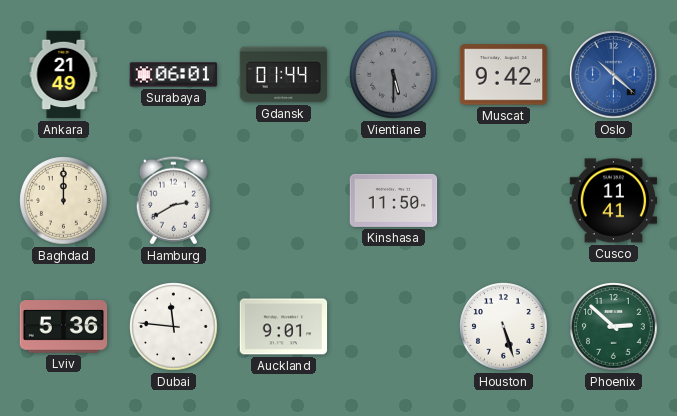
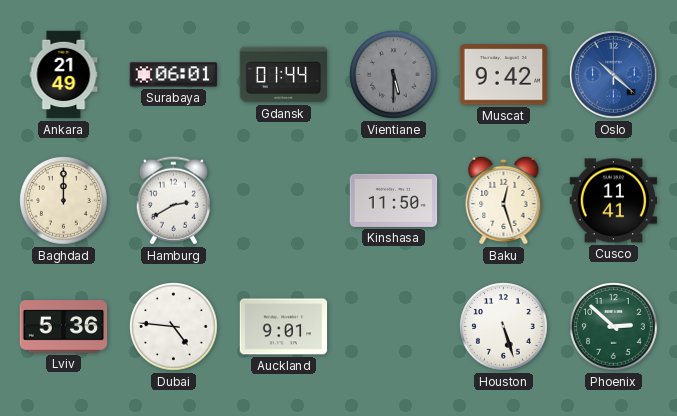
Baku: none -> 12:27 (504, 200)
Dubai: 11:46 -> 4:46 (174, 327)
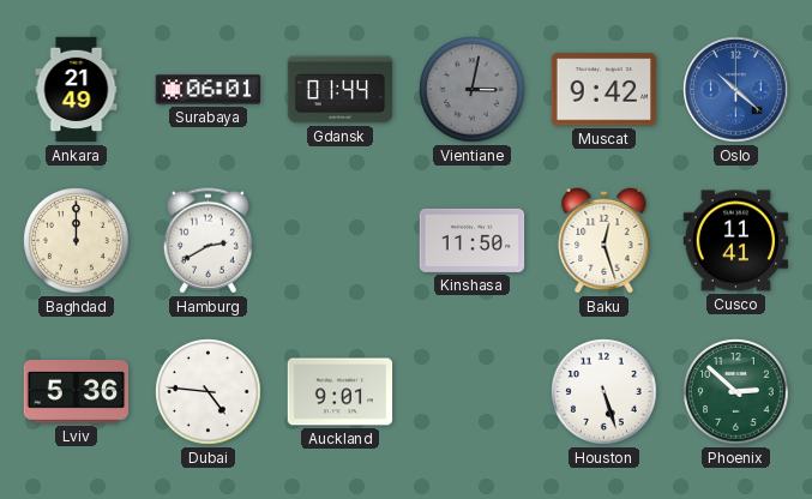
Vientiane: 5:30 -> 3:02 (473, 90)
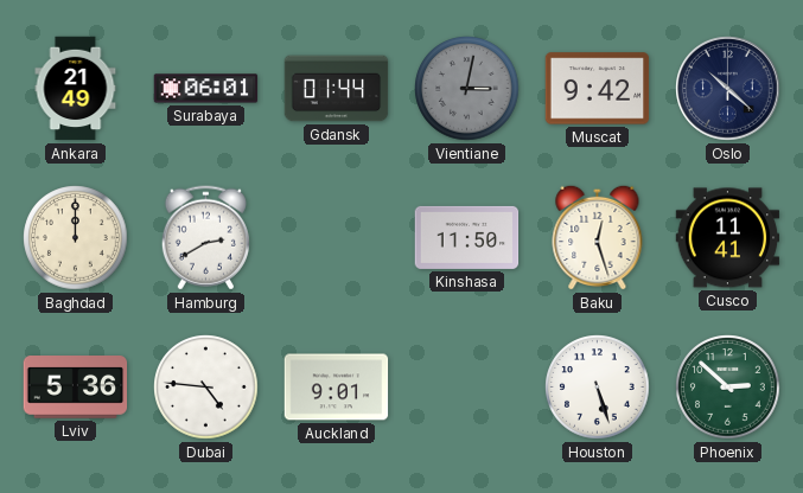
Oslo dial: blue -> navy (728, 89)
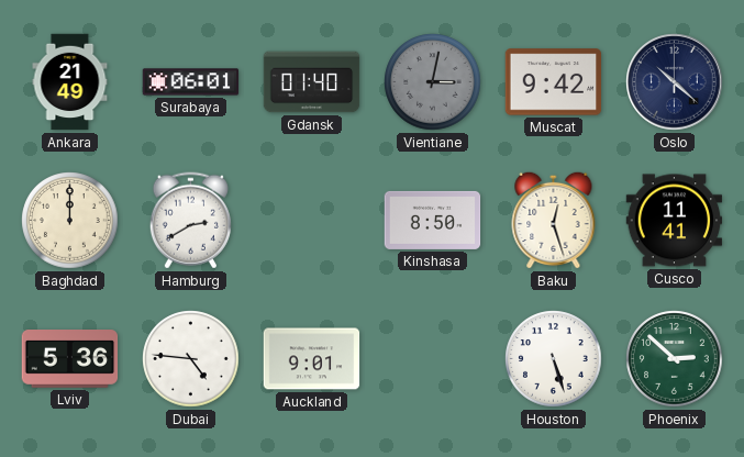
Gdansk: 01:44 -> 01:40 (312, 82)
Kinshasa: 11:50 -> 8:50 (433, 220)
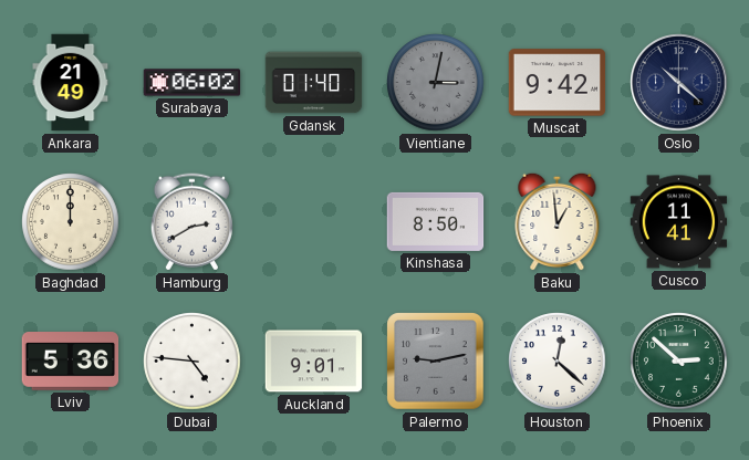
Surabaya: 06:01 -> 06:02 (193, 83)
Baku: 12:27 -> 12:59 (558, 221)
Palermo: none -> 9:13 (436, 362)
Houston: 5:27 -> 12:22 (558, 362)
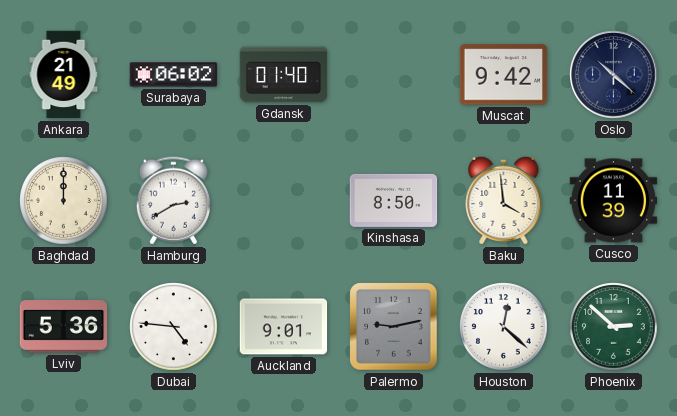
Vientiane: 3:02 -> none (436, 83)
Baku: 12:59 -> 3:59 (504, 200)
Cusco: 11:41 -> 11:39 (614, 201)
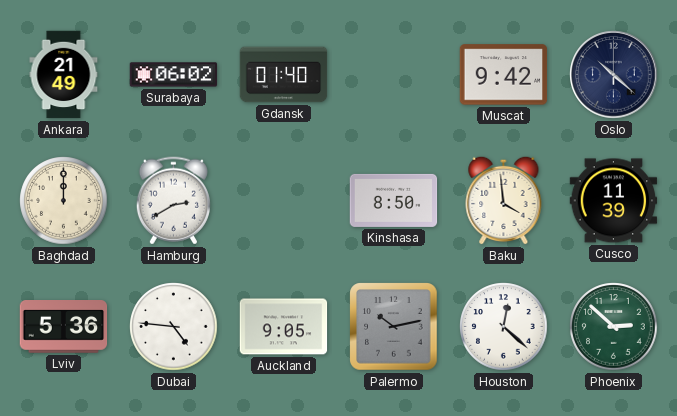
Auckland: 9:01 -> 9:05 (284, 327)
Palermo: 9:13 -> 10:13 (394, 327)
